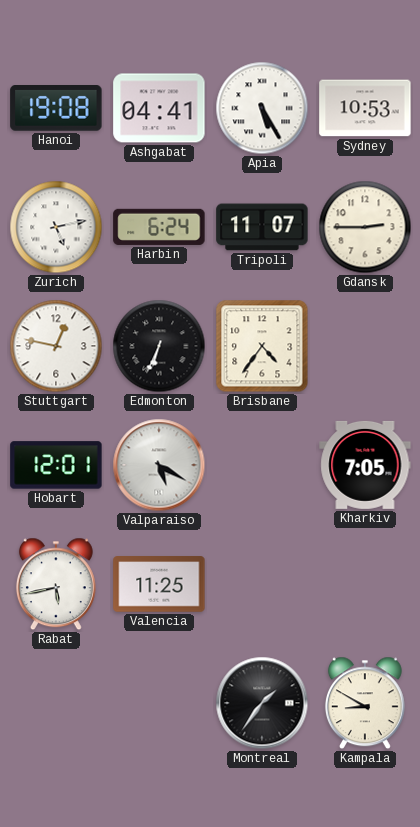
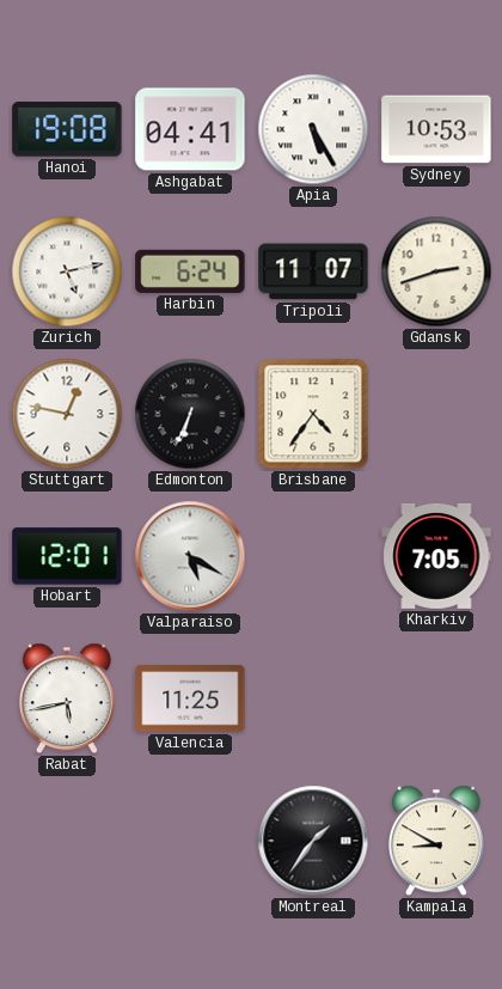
Gdansk: 2:45 -> 2:42 (436, 271)
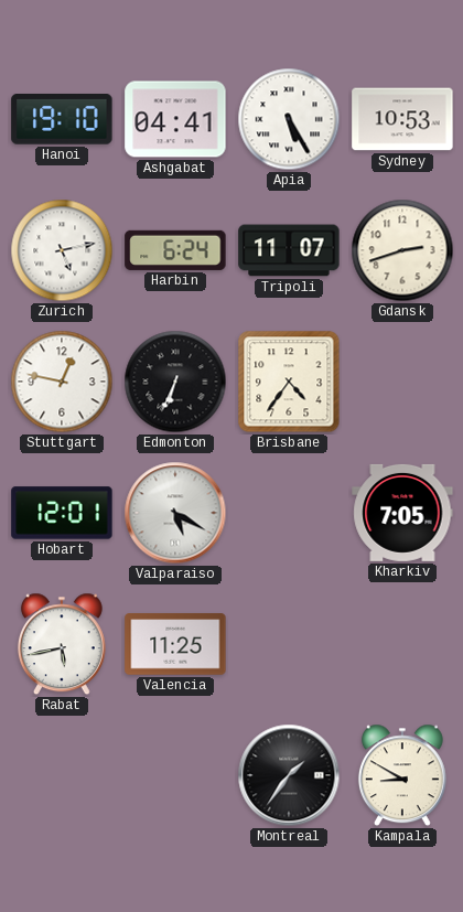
Hanoi: 19:08 -> 19:10 (62, 120)
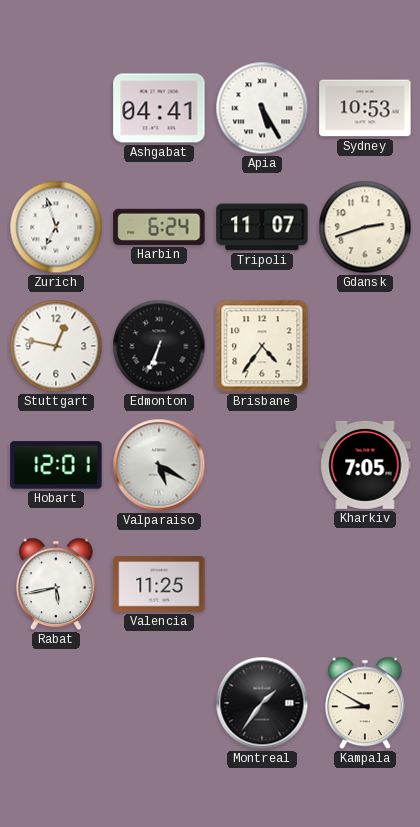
Hanoi: 19:10 -> none (62, 120)
Zurich: 5:13 -> 6:57 (56, 227)
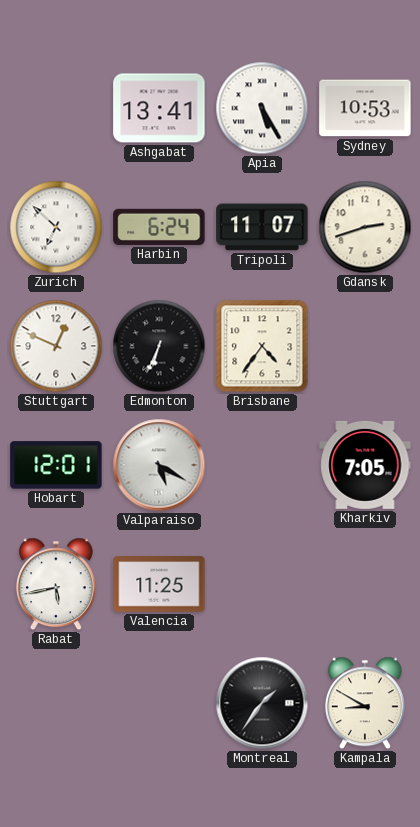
Ashgabat: 04:41 -> 13:41 (159, 108)
Zurich: 6:57 -> 6:52 (56, 227)
Stuttgart: 12:47 -> 12:49 (56, 346)
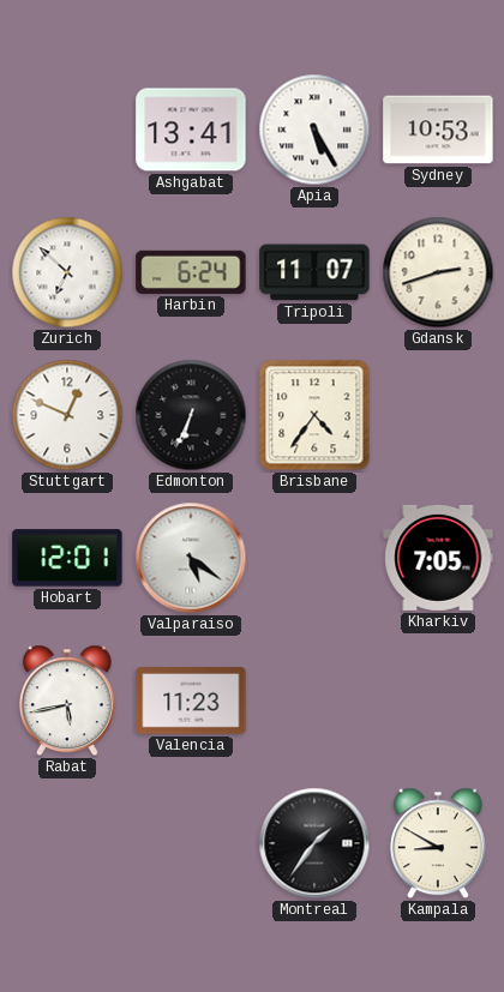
Valparaiso: 5:20 -> 5:21 (191, 558)
Valencia: 11:25 -> 11:23 (191, 701)
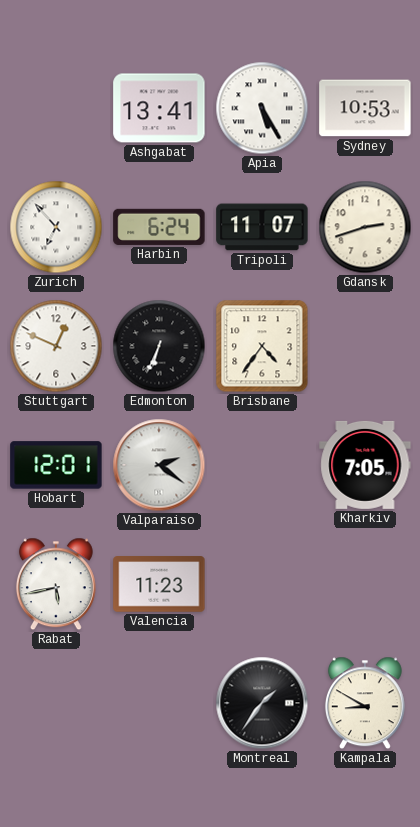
Zurich: 6:52 -> 6:53 (56, 227)
Valparaiso: 5:21 -> 2:21 (159, 465)
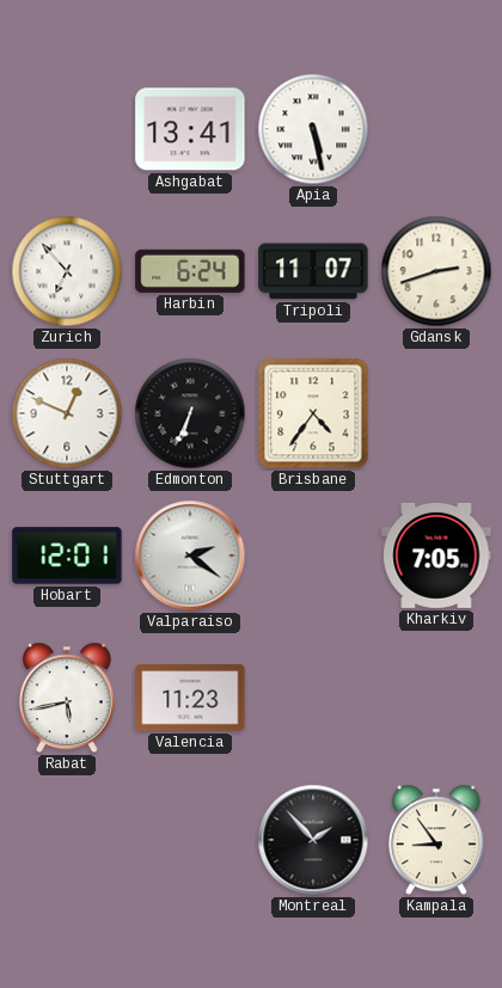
Apia: 5:25 -> 5:28 (313, 129)
Sydney: 10:53 -> none (365, 108)
Montreal: 1:36 -> 1:53 (313, 840)
Kampala: 8:50 -> 8:54 (436, 840)
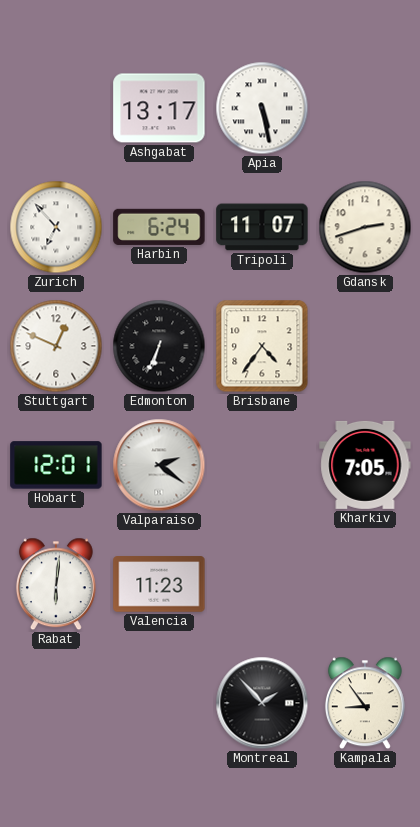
Ashgabat: 13:41 -> 13:17 (159, 108)
Rabat: 5:43 -> 6:01 (56, 584)
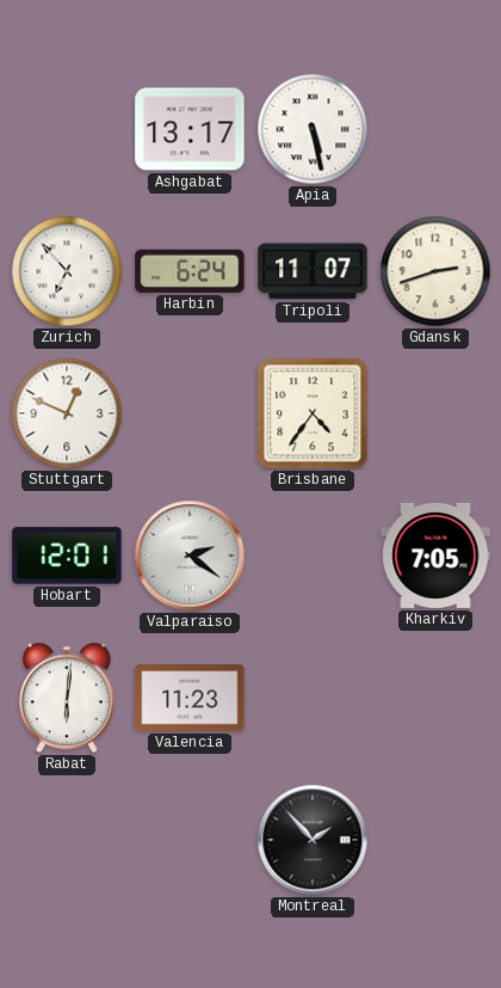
Edmonton: 6:34 -> none (159, 346)
Kampala: 8:54 -> none (365, 703)
